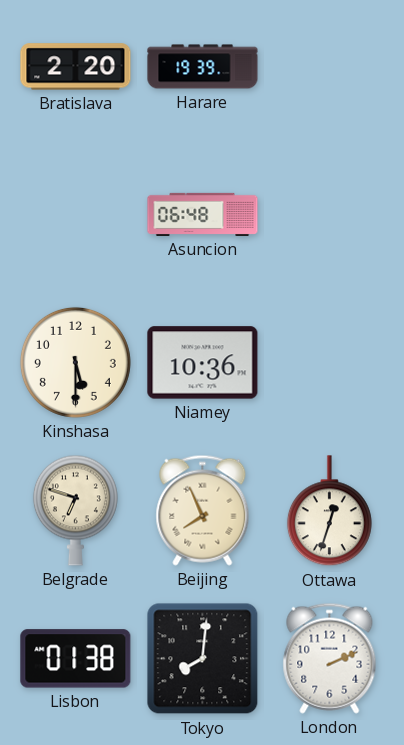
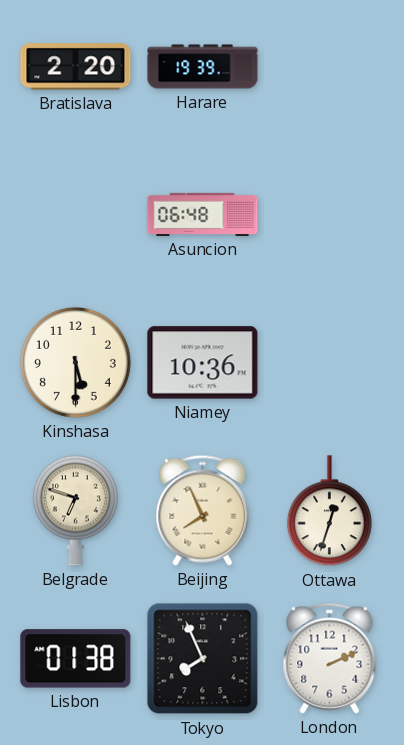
Tokyo: 8:01 -> 7:56 (203, 659)
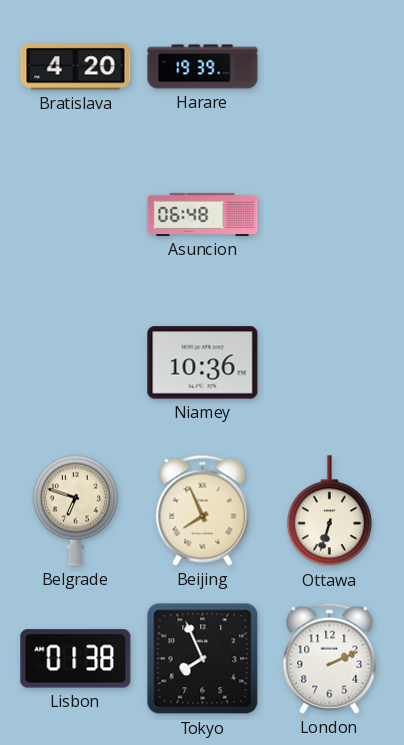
Bratislava: 2:20 -> 4:20 (76, 67)
Kinshasa: 5:30 -> none (75, 362)
Ottawa: 12:33 -> 6:33 (329, 511)
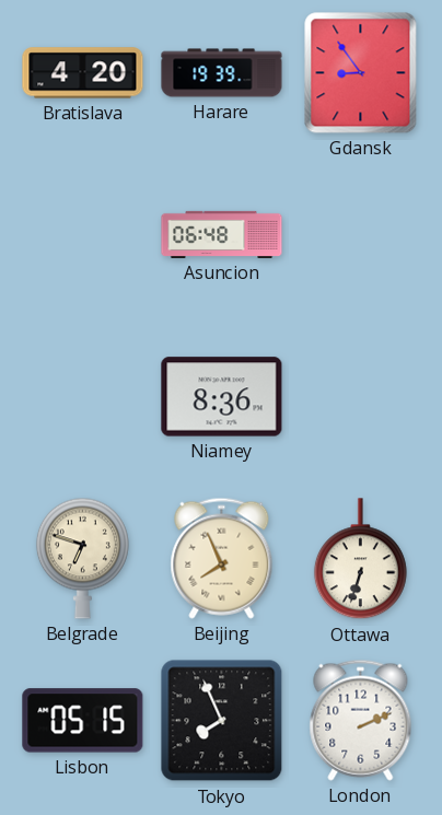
Gdansk: none -> 8:54 (361, 73)
Niamey: 10:36 -> 8:36 (222, 397)
Lisbon: 01:38 -> 05:15 (83, 721)
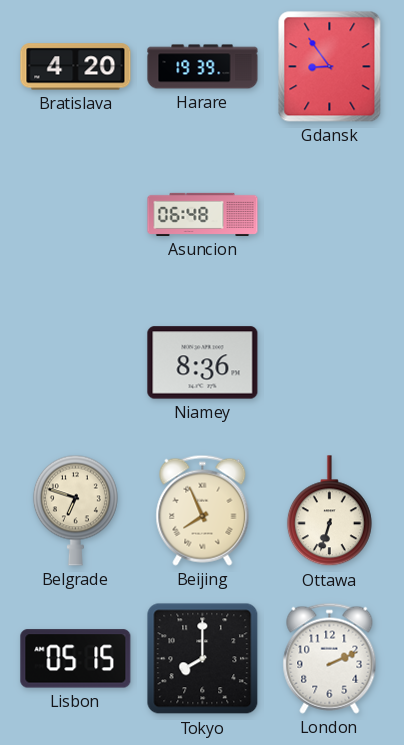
Tokyo: 7:56 -> 8:00 (203, 659)
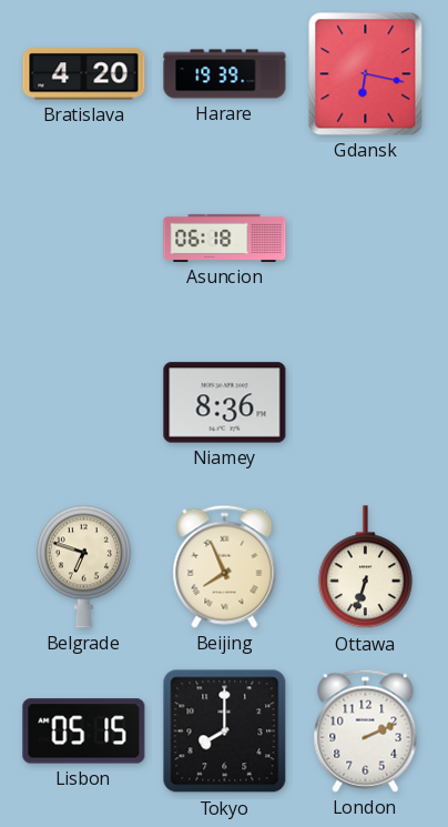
Gdansk: 8:54 -> 6:17 (366, 74)
Asuncion: 06:48 -> 06:18 (225, 238)
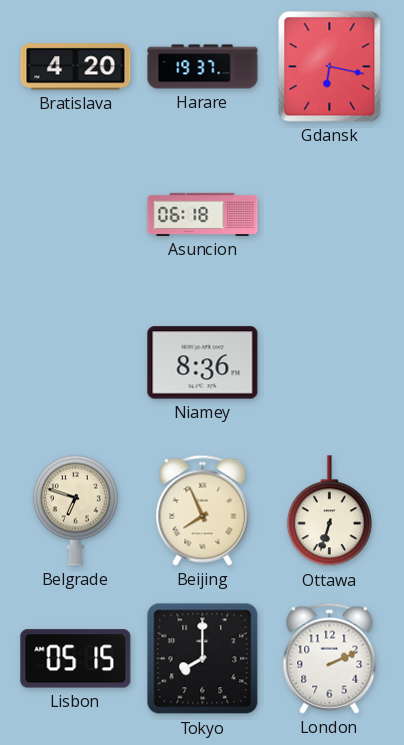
Harare: 19:39 -> 19:37 (203, 67)
